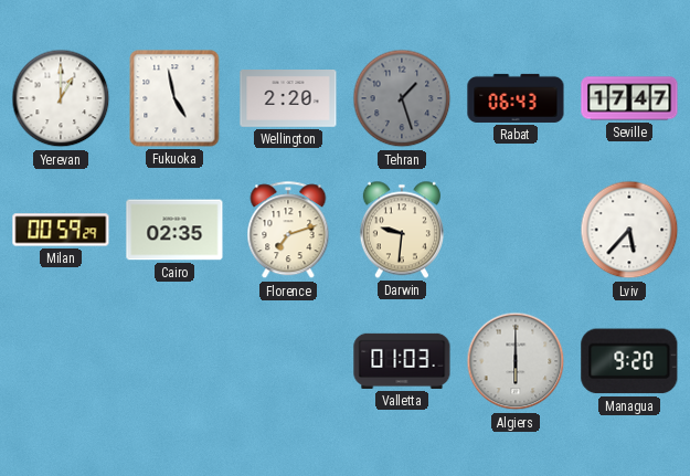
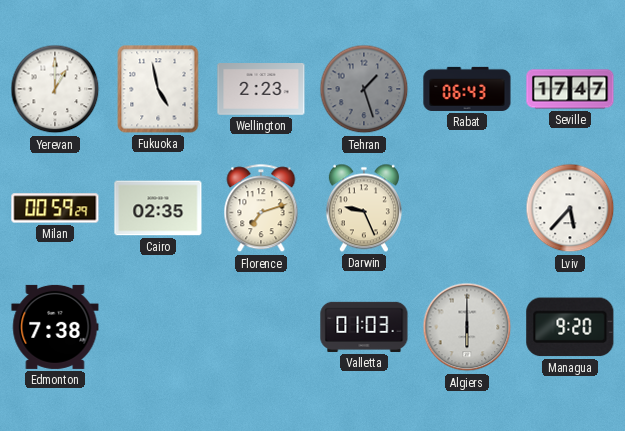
Wellington: 2:20 -> 2:23 (261, 90)
Darwin: 9:31 -> 9:26 (364, 208)
Edmonton: none -> 7:38 (55, 327)
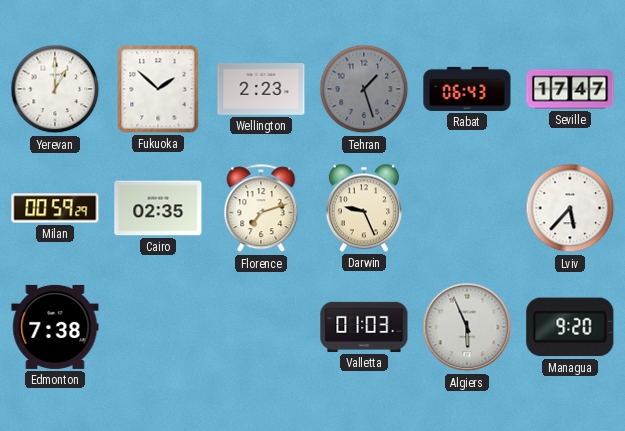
Fukuoka: 4:58 -> 1:52 (158, 89)
Algiers: 6:00 -> 5:56 (467, 327)
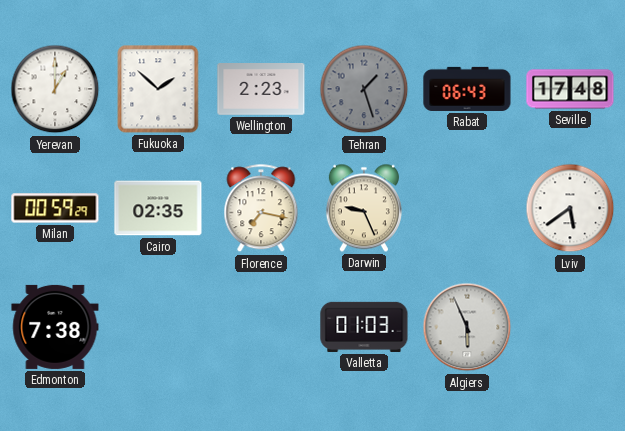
Seville: 17:47 -> 17:48 (570, 89)
Florence: 7:12 -> 7:17 (261, 209)
Lviv: 5:37 -> 5:39 (570, 208)
Managua: 9:20 -> none (570, 327)
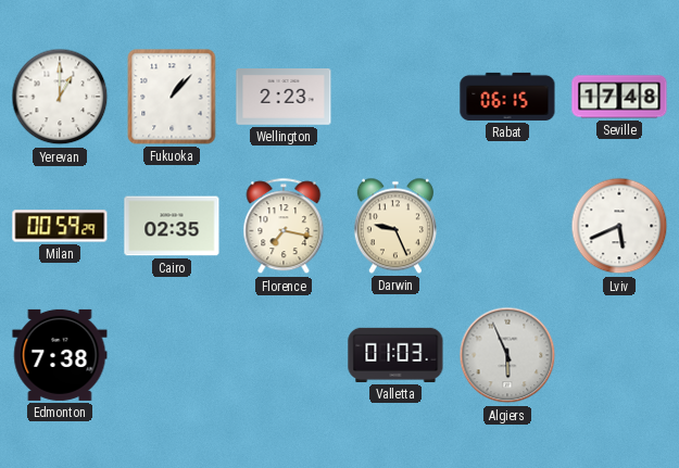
Fukuoka: 1:52 -> 1:07 (172, 97)
Tehran: 1:27 -> none (364, 89)
Rabat: 06:43 -> 06:15 (507, 97)
Lviv: 5:39 -> 5:41 (619, 226)
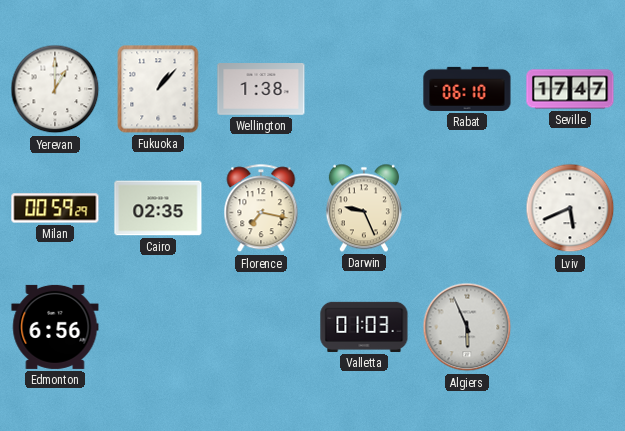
Wellington: 2:23 -> 1:38 (261, 90)
Rabat: 06:15 -> 06:10 (467, 89)
Seville: 17:48 -> 17:47 (570, 89)
Edmonton: 7:38 -> 6:56 (55, 327)
